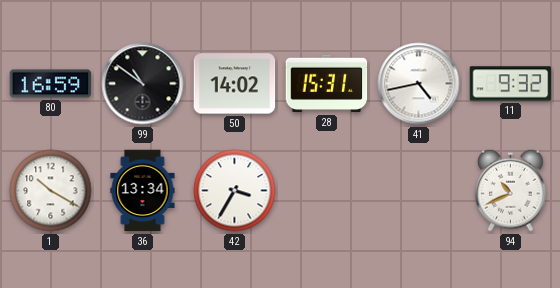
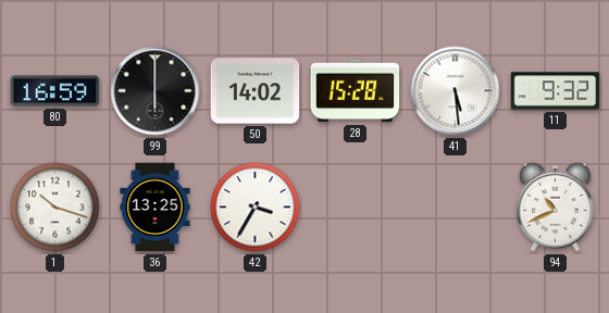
99: 10:51 -> 6:00 (156, 91)
28: 15:31 -> 15:28 (356, 91)
41: 4:43 -> 5:29 (456, 91)
1: 10:20 -> 10:18 (55, 208)
36: 13:34 -> 13:25 (156, 208)
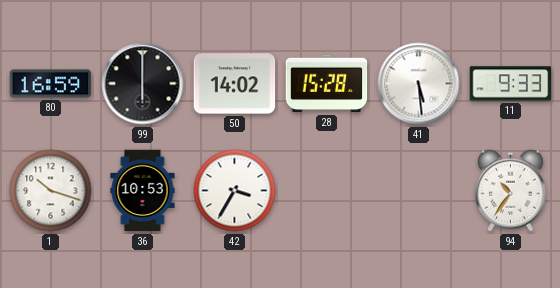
11: 9:32 -> 9:33 (511, 84)
36: 13:25 -> 10:53 (143, 191)
94: 10:41 -> 10:36 (511, 190)
